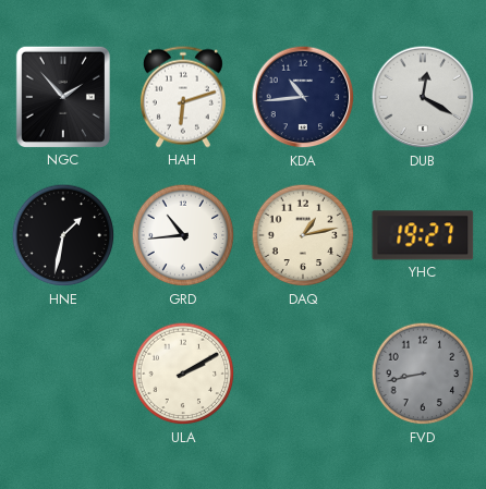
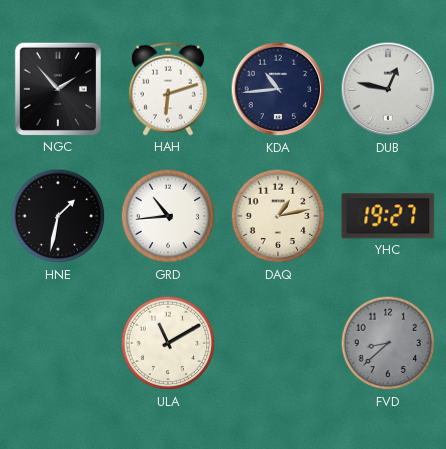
DUB: 12:20 -> 12:47 (388, 89)
ULA: 2:10 -> 11:10 (168, 343)
FVD: 8:43 -> 8:38 (388, 343)
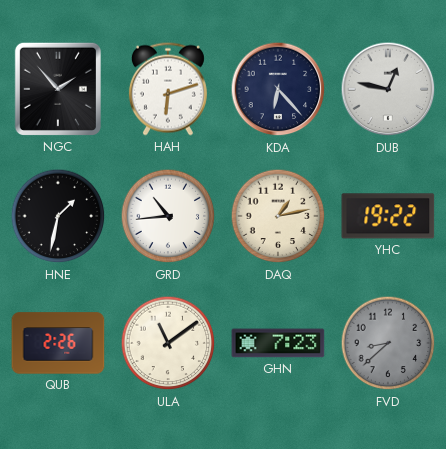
KDA: 10:44 -> 6:23 (278, 89)
YHC: 19:27 -> 19:22 (388, 216)
QUB: none -> 2:26 (58, 343)
ULA: 11:10 -> 11:09 (168, 343)
GHN: none -> 7:23 (278, 343)
